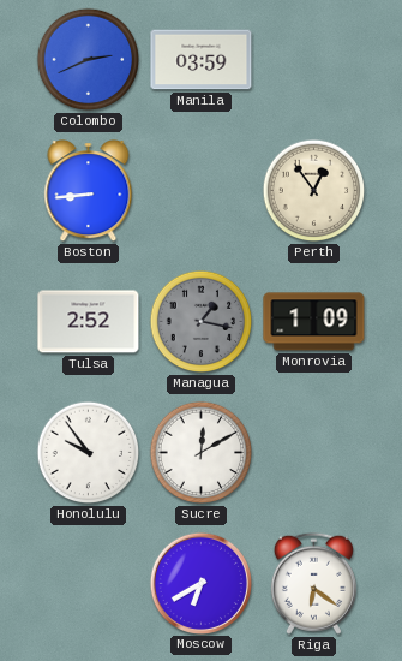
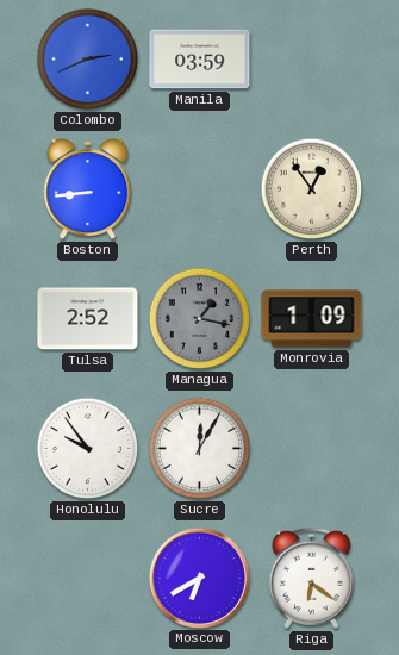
Sucre: 12:10 -> 12:05 (200, 449)
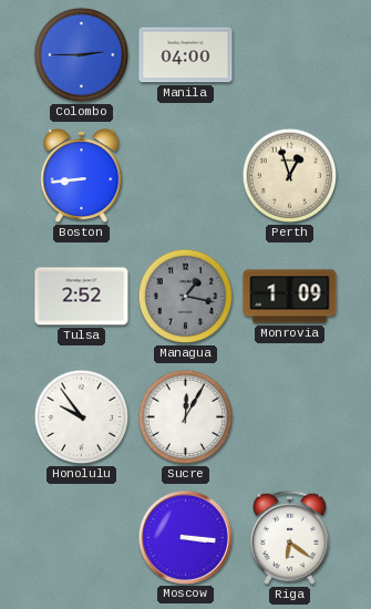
Colombo: 2:41 -> 2:45 (82, 55)
Manila: 03:59 -> 04:00 (186, 55)
Perth: 12:54 -> 12:57 (290, 176)
Moscow: 6:40 -> 3:16 (185, 537)
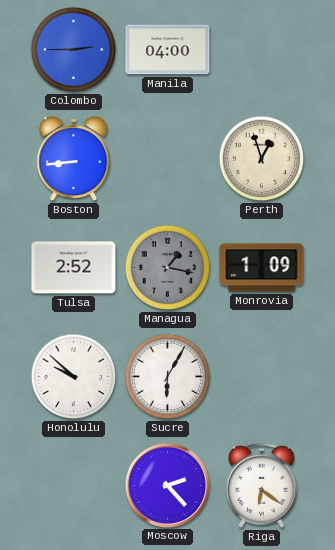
Honolulu: 9:54 -> 9:52 (74, 377)
Sucre: 12:05 -> 6:05 (168, 377)
Moscow: 3:16 -> 2:23 (167, 485)
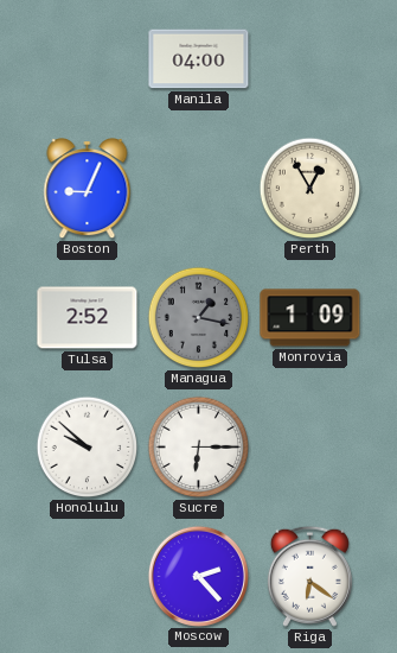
Colombo: 2:45 -> none (74, 50)
Boston: 8:44 -> 9:04 (88, 189)
Perth: 12:57 -> 12:55 (310, 189)
Sucre: 6:05 -> 6:15 (199, 448)
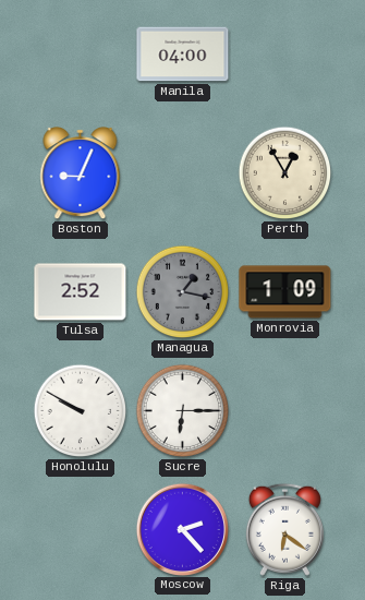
Honolulu: 9:52 -> 9:50 (81, 411)
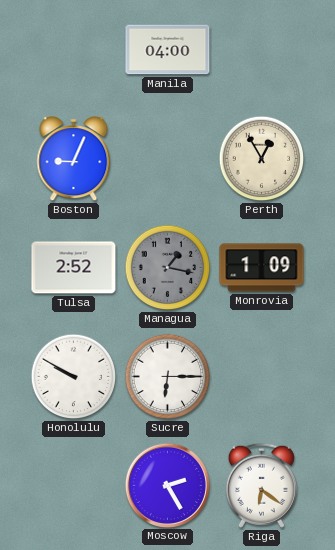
Moscow: 2:23 -> 2:25 (167, 485)
